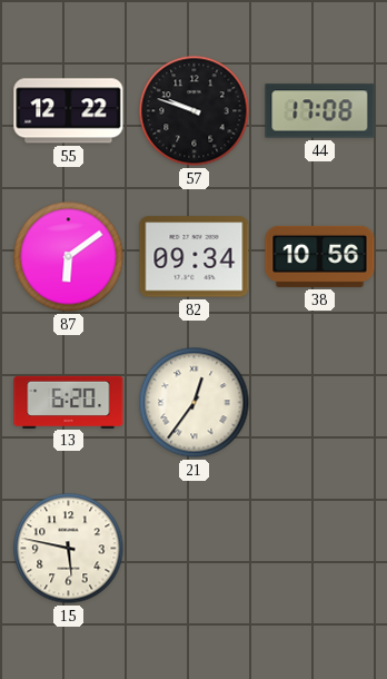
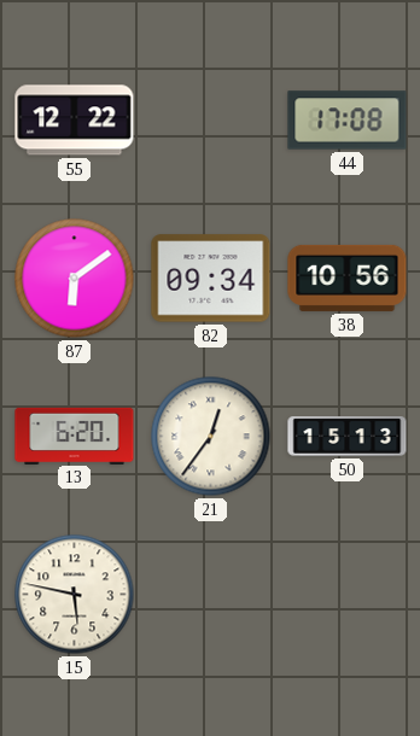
57: 9:48 -> none (195, 111)
50: none -> 15:13 (348, 437)
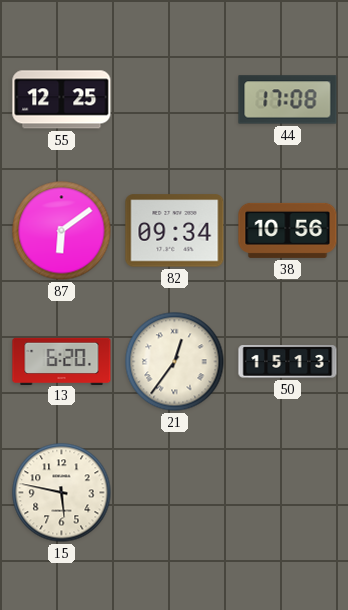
55: 12:22 -> 12:25 (62, 100)
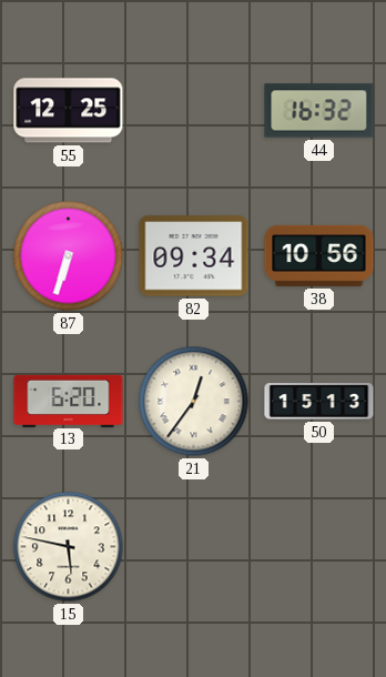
44: 17:08 -> 16:32 (319, 111)
87: 6:09 -> 6:33 (69, 256)
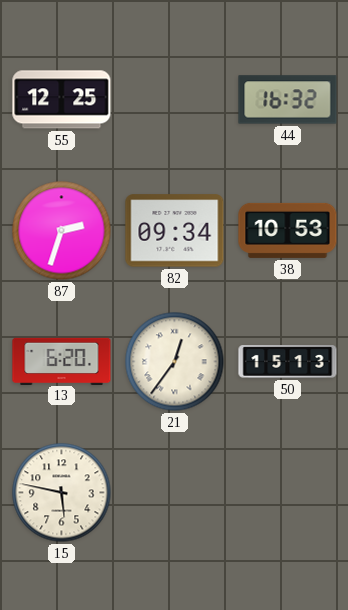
87: 6:33 -> 2:33 (62, 231)
38: 10:56 -> 10:53 (288, 230)
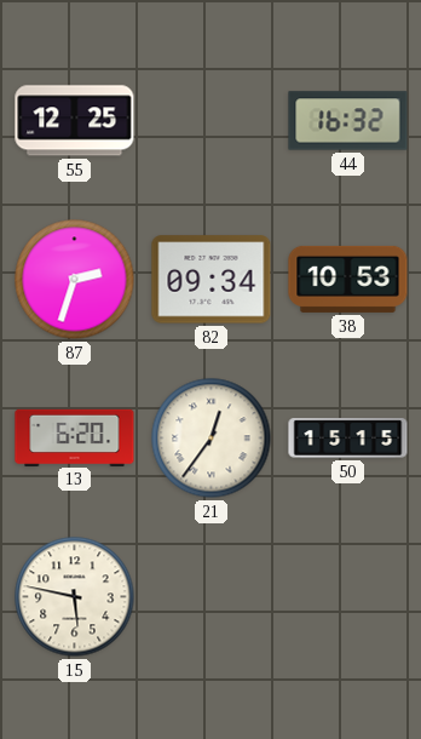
50: 15:13 -> 15:15 (348, 439)
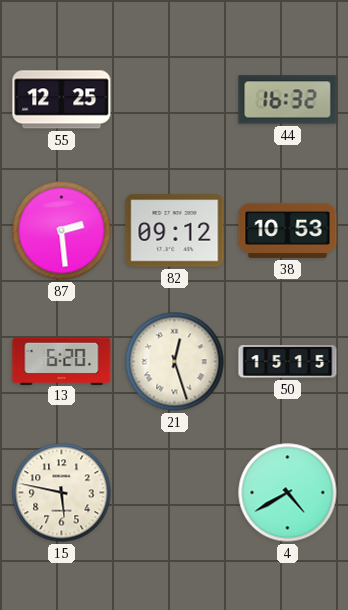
87: 2:33 -> 2:29 (62, 231)
82: 09:34 -> 09:12 (175, 231)
21: 12:36 -> 12:27 (175, 362)
4: none -> 4:40 (288, 493)
